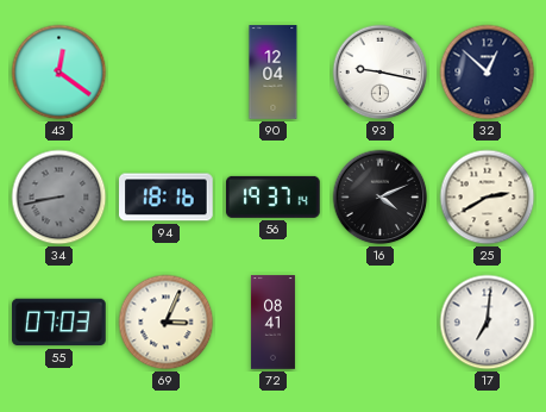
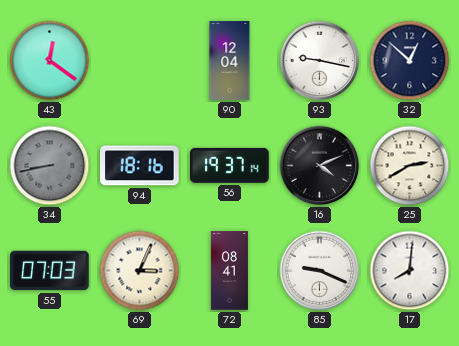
85: none -> 9:19 (320, 271)
17: 7:01 -> 8:01 (410, 271)
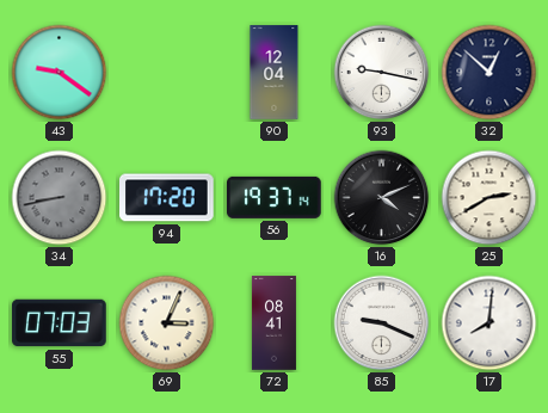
43: 12:21 -> 9:21 (60, 73)
94: 18:16 -> 17:20 (167, 198)
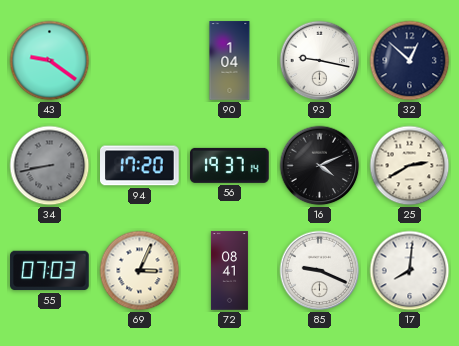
90: 12:04 -> 1:04 (230, 61)
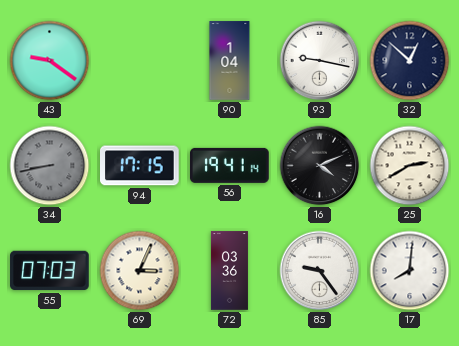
94: 17:20 -> 17:15 (140, 166)
56: 19:37 -> 19:41 (230, 165)
72: 08:41 -> 03:36 (229, 271)
85: 9:19 -> 9:24 (320, 271)
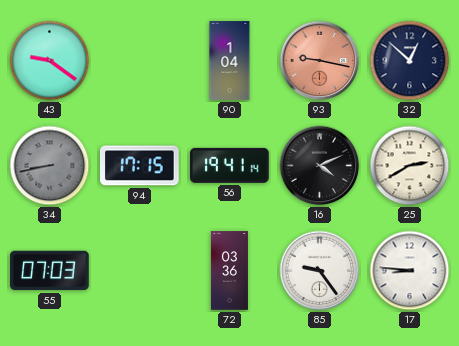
93 dial: white -> salmon (320, 61)
69: 3:04 -> none (140, 271)
17: 8:01 -> 8:46 (410, 271)
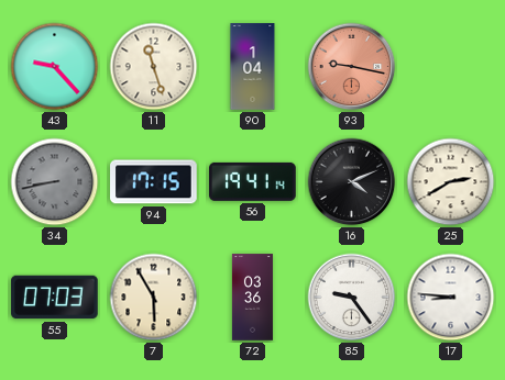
43: 9:21 -> 9:23 (55, 67)
11: none -> 11:27 (154, 67)
32: 12:52 -> none (410, 61)
7: none -> 5:55 (154, 298)
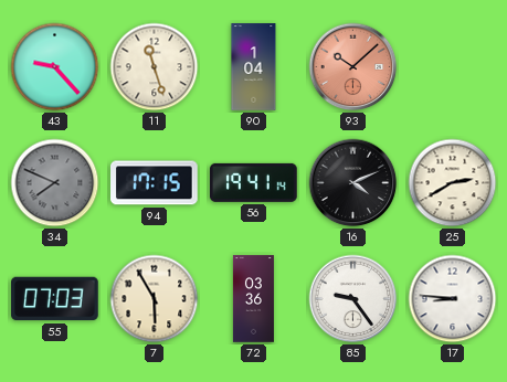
93: 9:17 -> 10:08 (353, 67)
34: 8:43 -> 7:49 (55, 183)
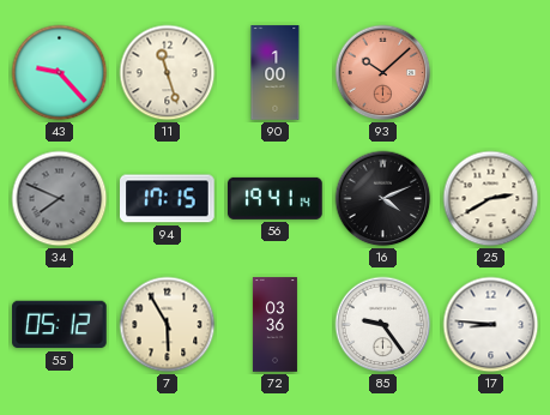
90: 1:04 -> 1:00 (276, 73)
55: 07:03 -> 05:12 (60, 325)
